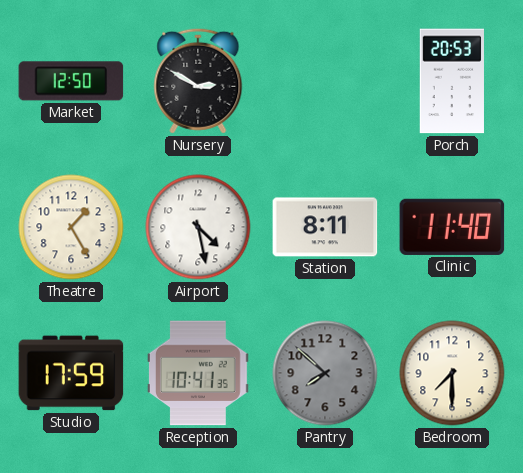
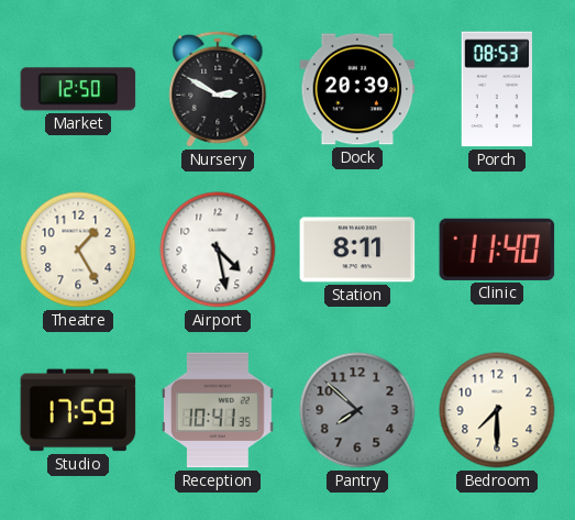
Dock: none -> 20:39 (357, 89)
Porch: 20:53 -> 08:53 (497, 89)
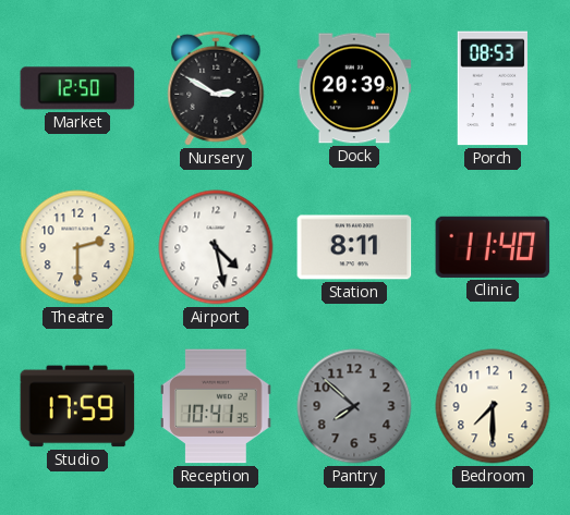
Theatre: 1:25 -> 2:30 (77, 247)
